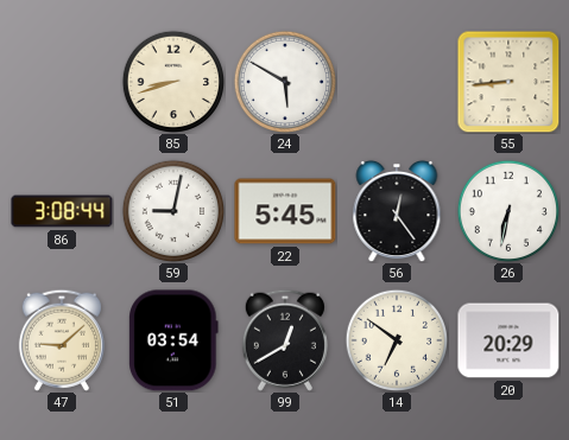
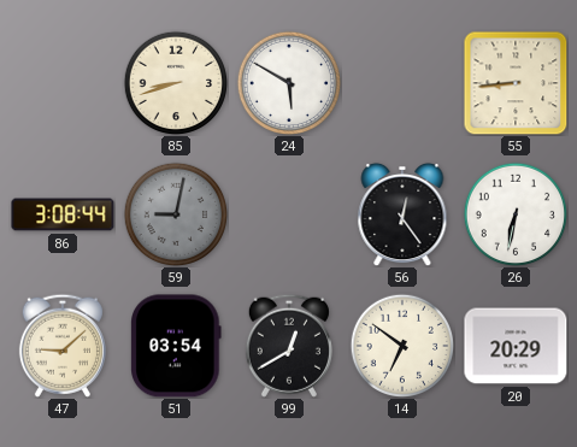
59 dial: white -> grey (175, 213)
22: 5:45 -> none (285, 211)
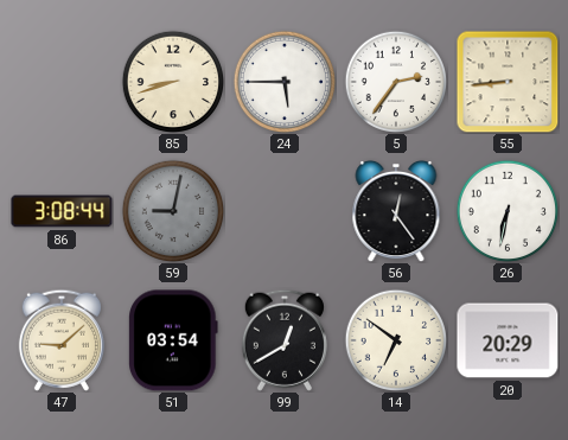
24: 5:50 -> 5:45 (283, 81)
5: none -> 2:36 (395, 81)
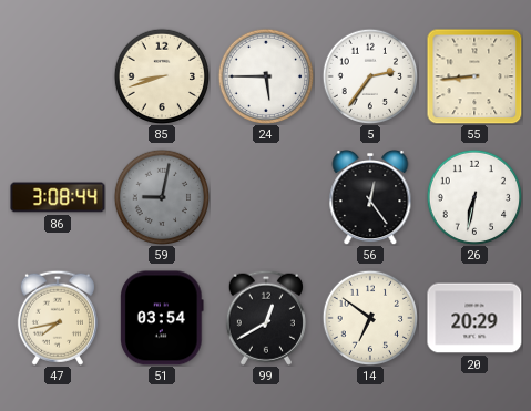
47: 9:08 -> 7:43 (58, 318)
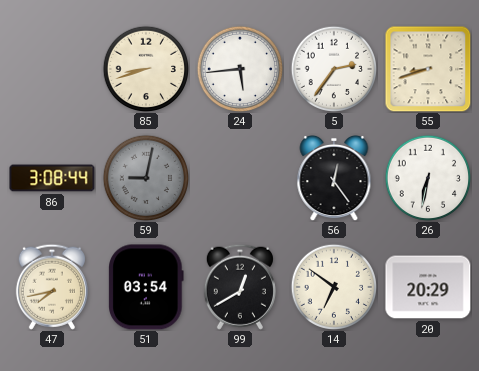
24: 5:45 -> 5:44 (239, 68)
55: 8:44 -> 8:42 (428, 69)
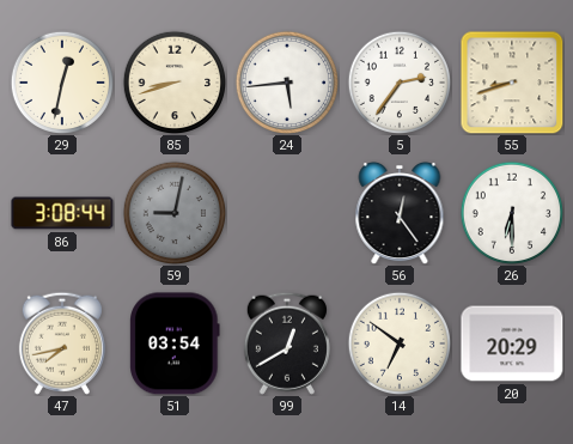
29: none -> 12:32 (61, 81)
26: 6:32 -> 6:30 (511, 212)
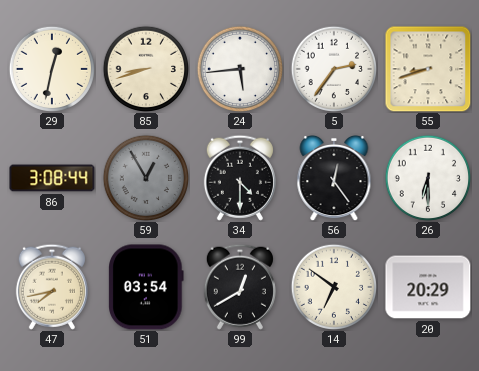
59: 9:02 -> 12:55 (145, 177)
34: none -> 4:30 (240, 178)
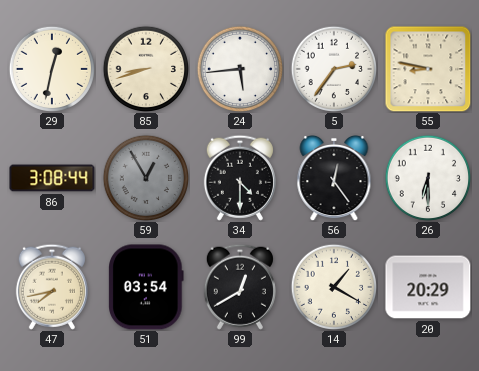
55: 8:42 -> 8:47 (428, 69)
14: 6:51 -> 1:20 (333, 286)
